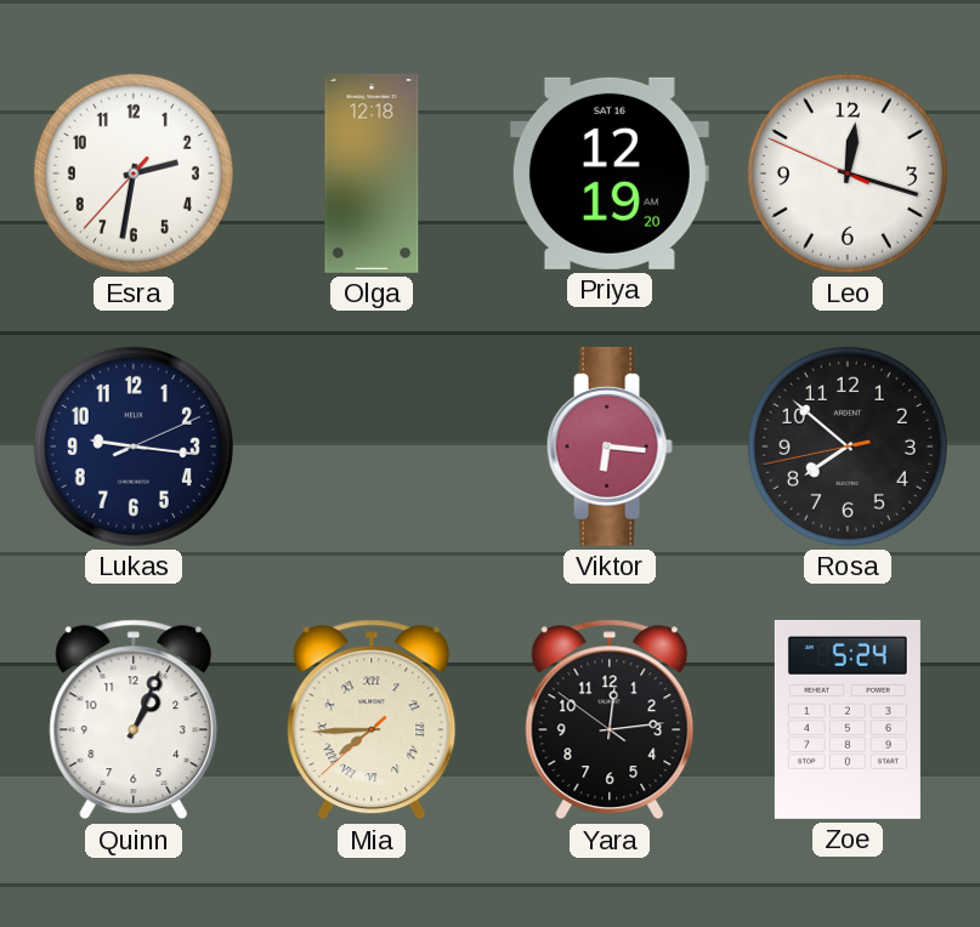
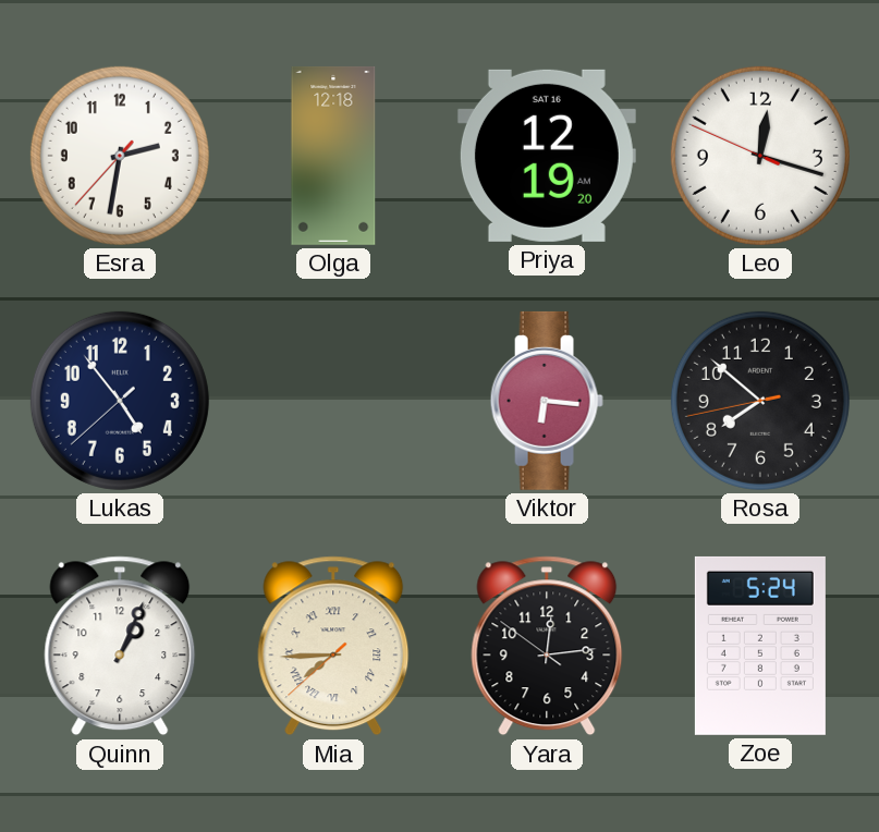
Lukas: 9:16 -> 4:53 (120, 401)
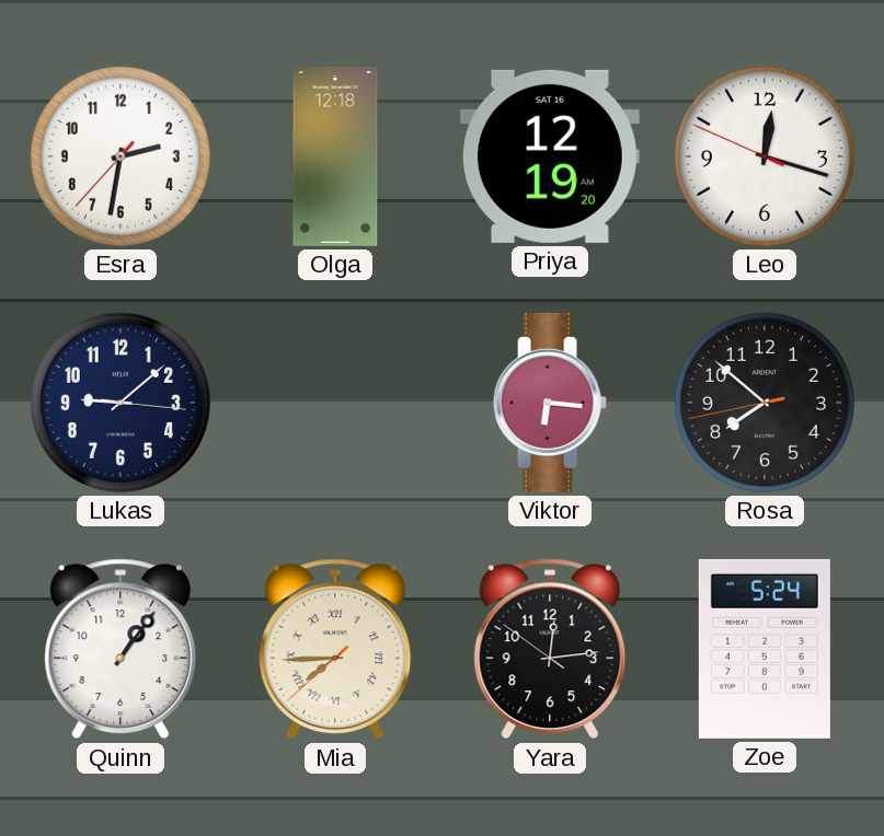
Lukas: 4:53 -> 9:08 (120, 403)
Quinn: 1:04 -> 1:06 (120, 649)
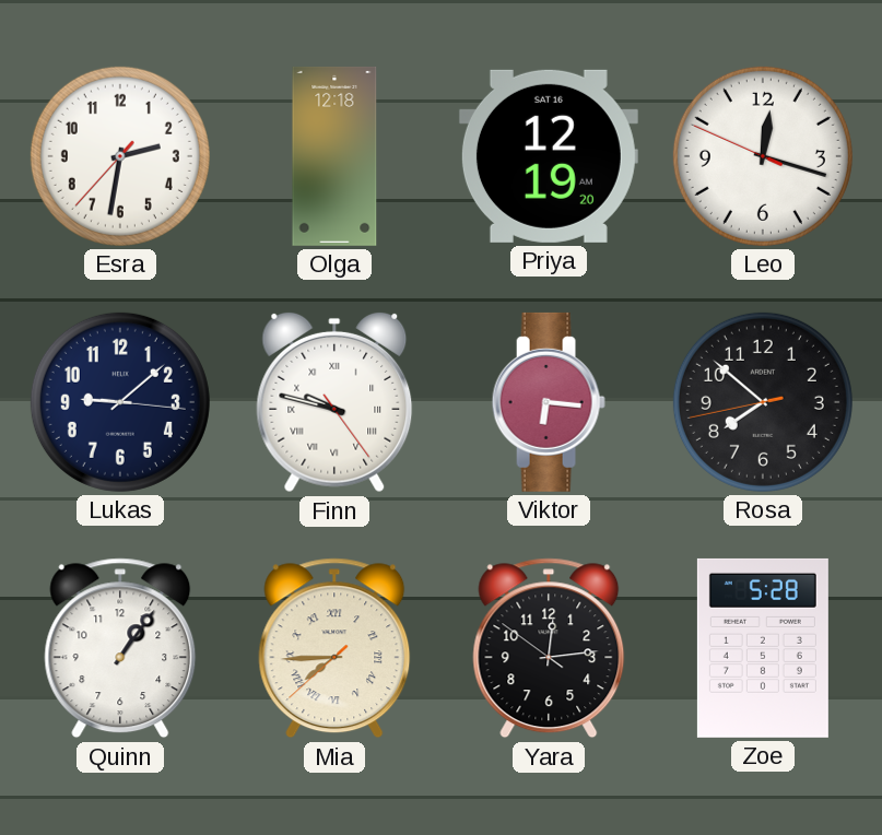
Finn: none -> 9:47 (334, 402)
Zoe: 5:24 -> 5:28 (763, 648)
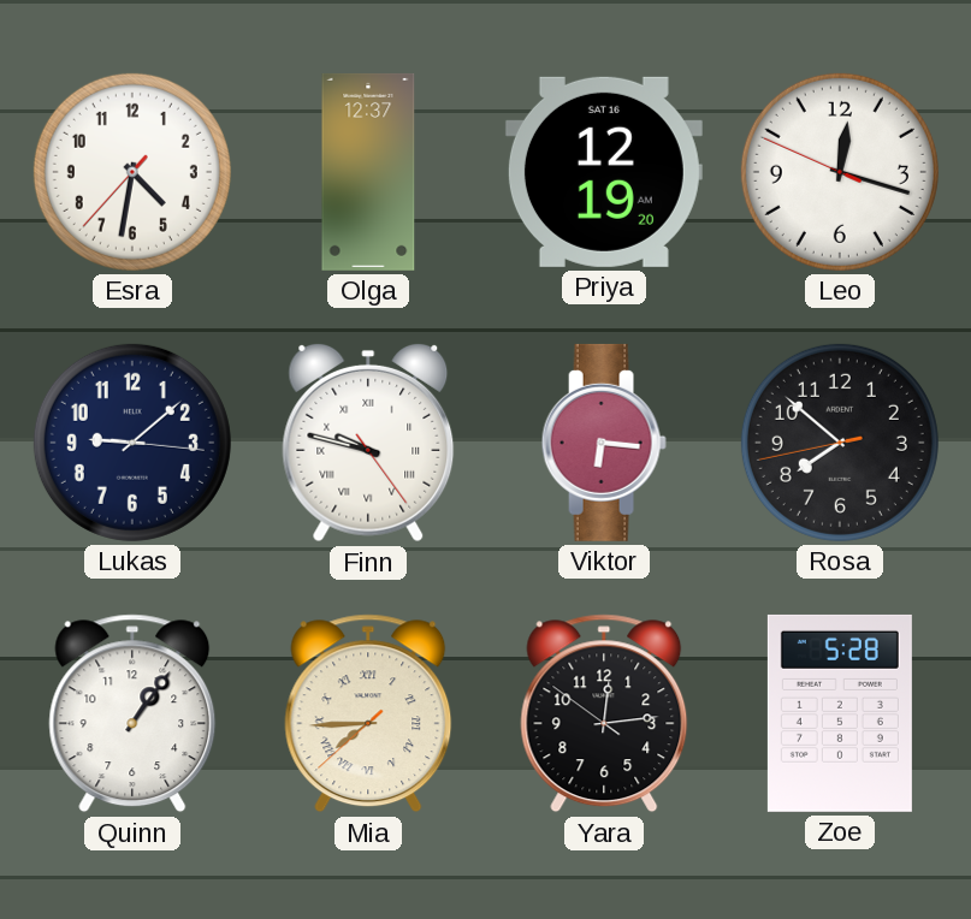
Esra: 2:31 -> 4:31 (132, 172)
Olga: 12:18 -> 12:37 (368, 172)
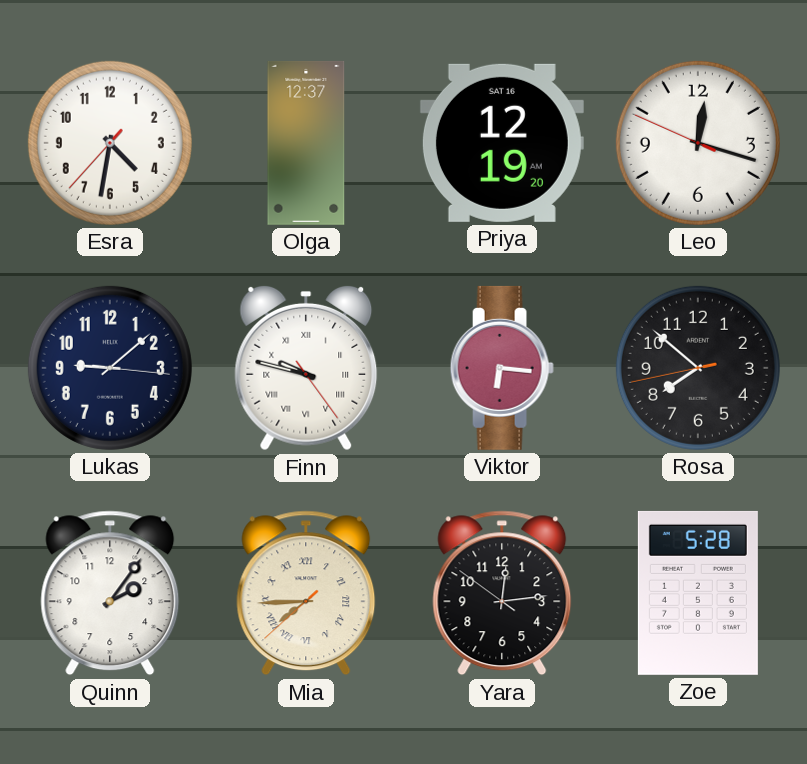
Quinn: 1:06 -> 2:06 (110, 593)
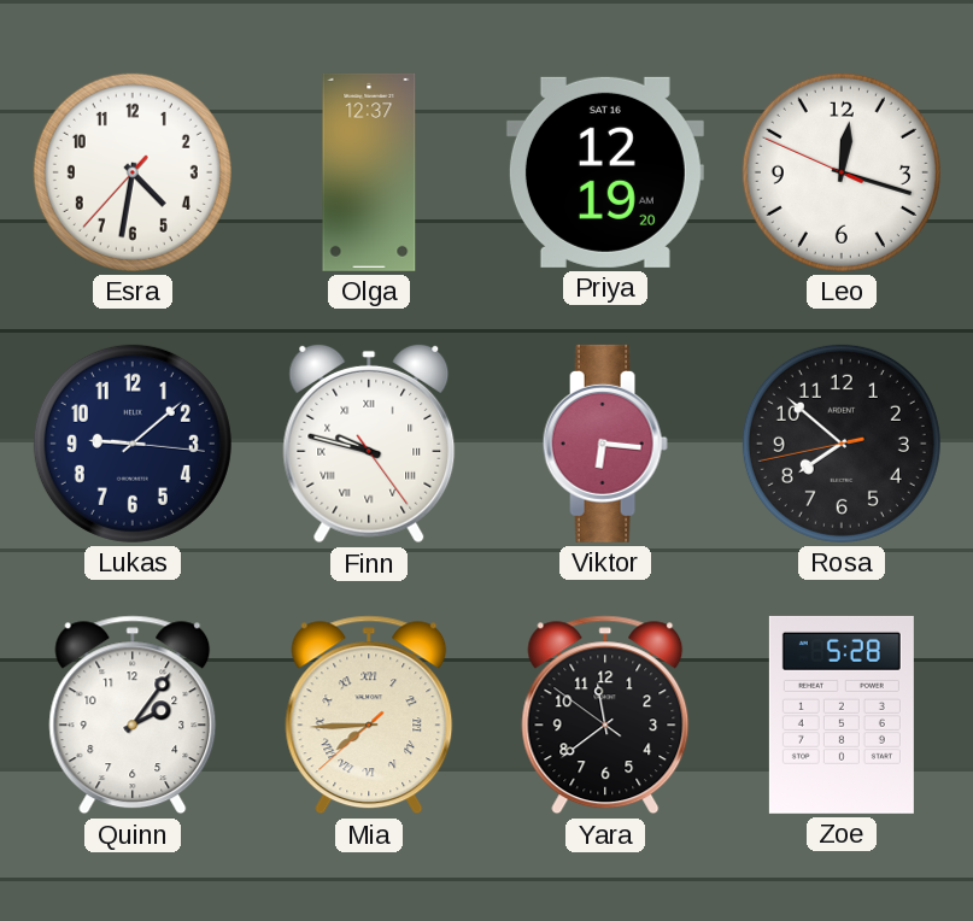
Yara: 12:13 -> 11:38 (605, 715)
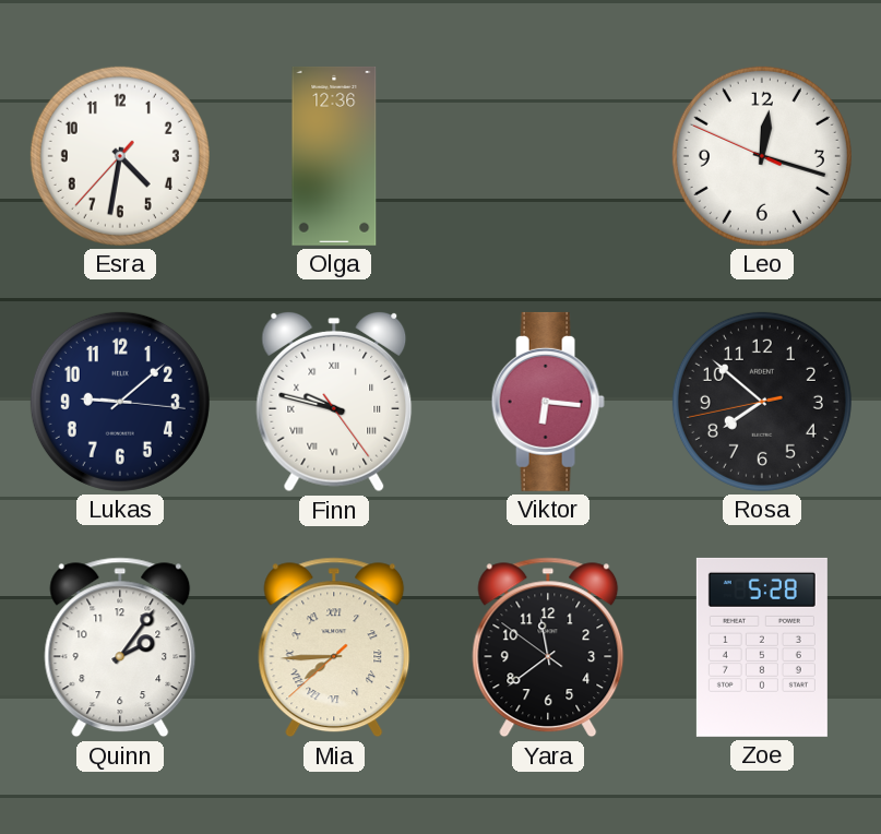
Olga: 12:37 -> 12:36 (334, 156)
Priya: 12:19 -> none (605, 172)
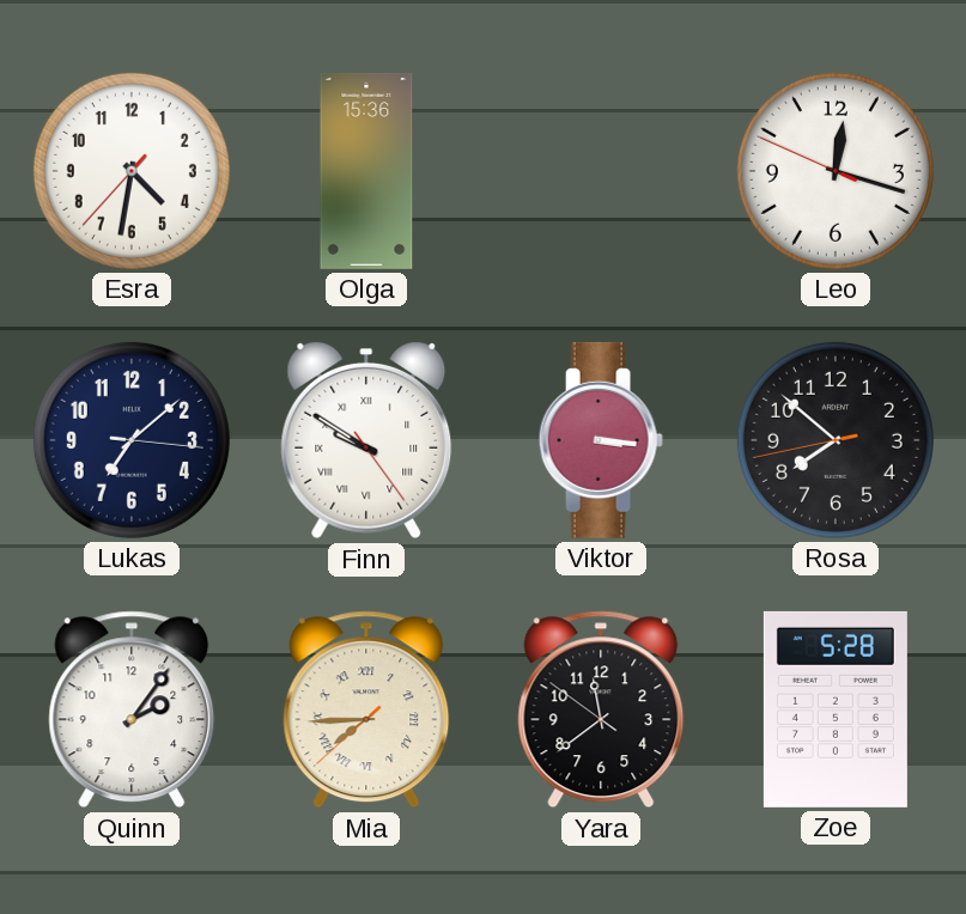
Olga: 12:36 -> 15:36 (366, 171)
Lukas: 9:08 -> 7:08 (132, 440)
Finn: 9:47 -> 9:50 (366, 440)
Viktor: 6:16 -> 3:16 (601, 440)
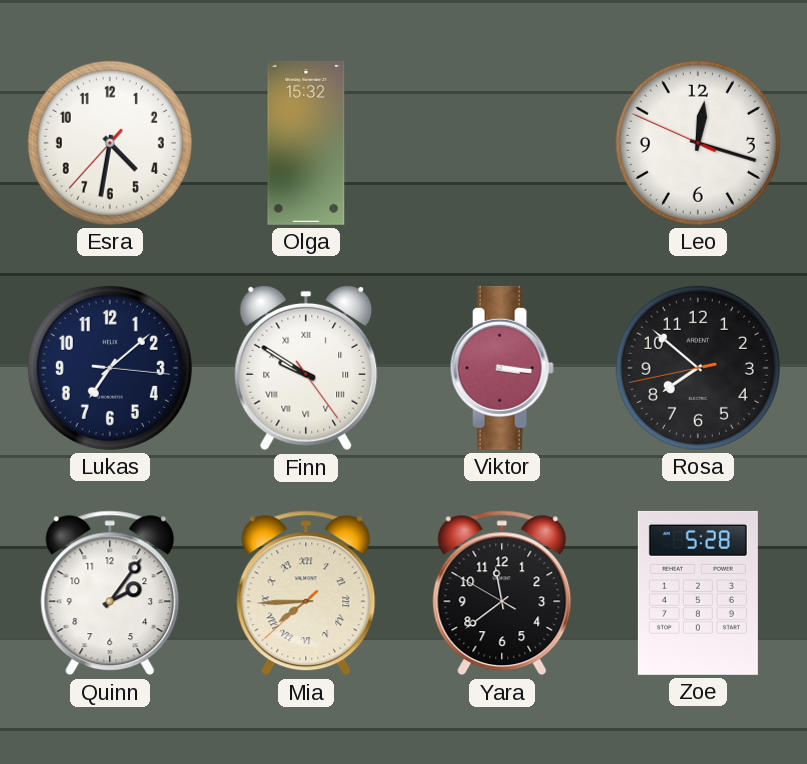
Olga: 15:36 -> 15:32 (306, 143)
Yara: 11:38:51 -> 11:38:50 (502, 593)
